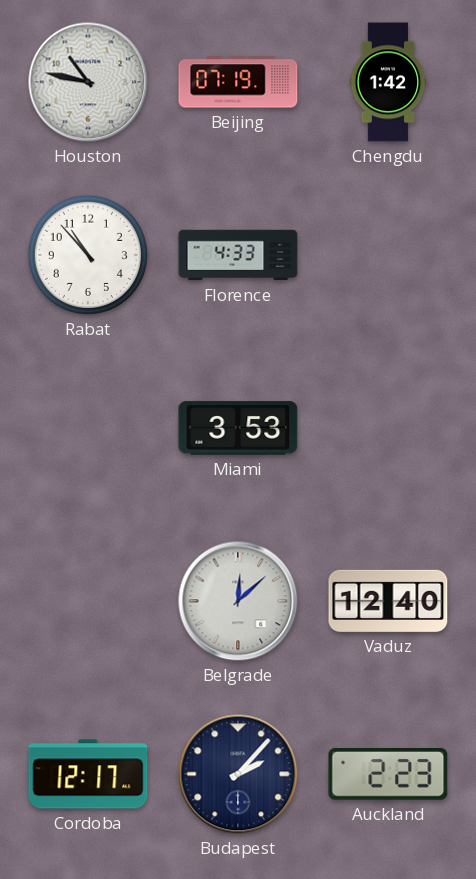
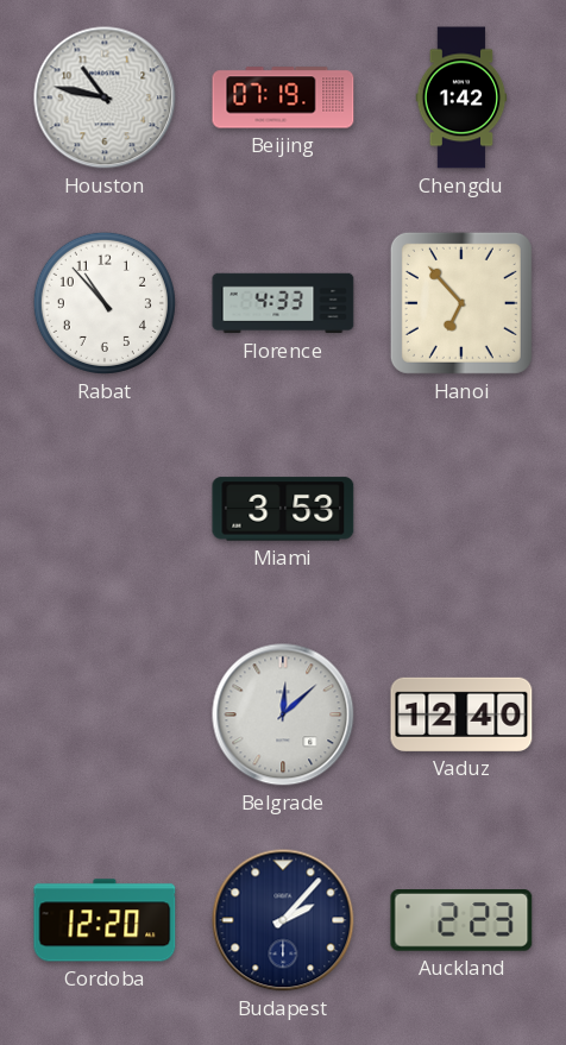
Hanoi: none -> 6:53 (461, 303)
Cordoba: 12:17 -> 12:20 (105, 920)
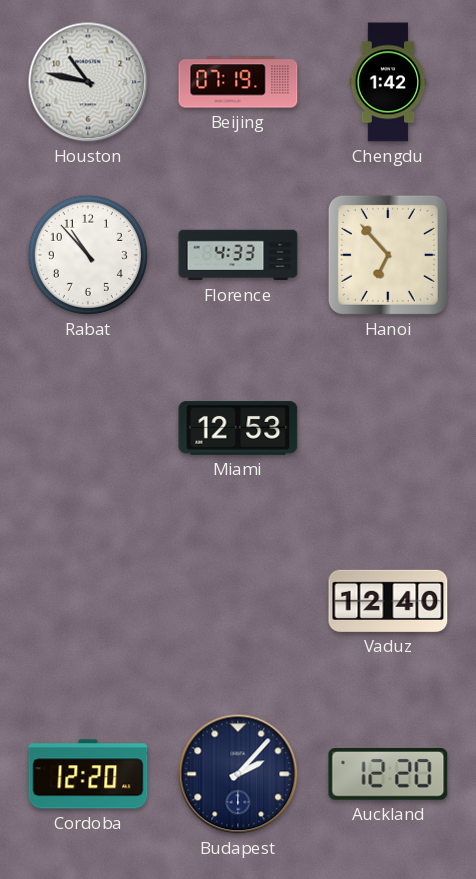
Miami: 3:53 -> 12:53 (238, 428)
Belgrade: 12:08 -> none (283, 714)
Auckland: 2:23 -> 12:20 (388, 775)
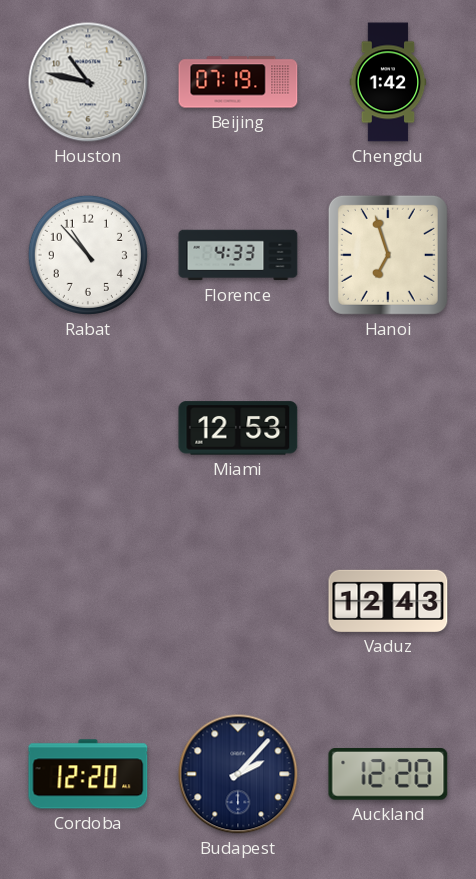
Hanoi: 6:53 -> 6:57 (388, 255)
Vaduz: 12:40 -> 12:43 (388, 601)
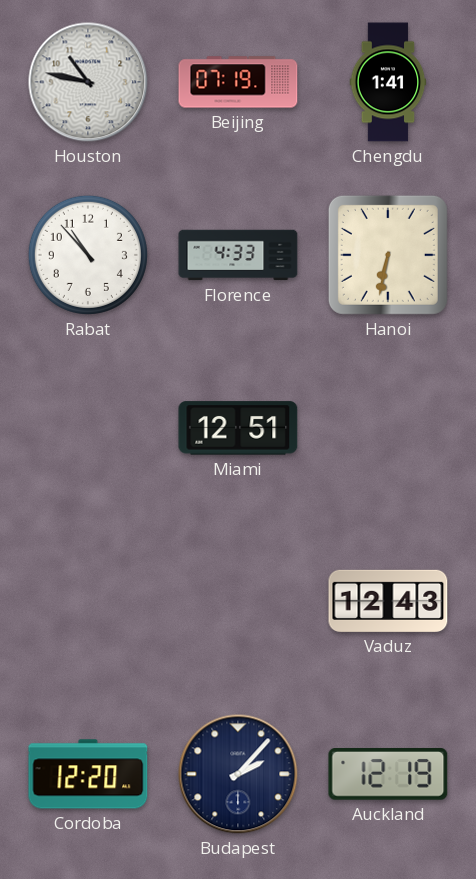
Chengdu: 1:42 -> 1:41 (388, 82)
Hanoi: 6:57 -> 6:32 (388, 255)
Miami: 12:53 -> 12:51 (238, 428)
Auckland: 12:20 -> 12:19 (388, 775)
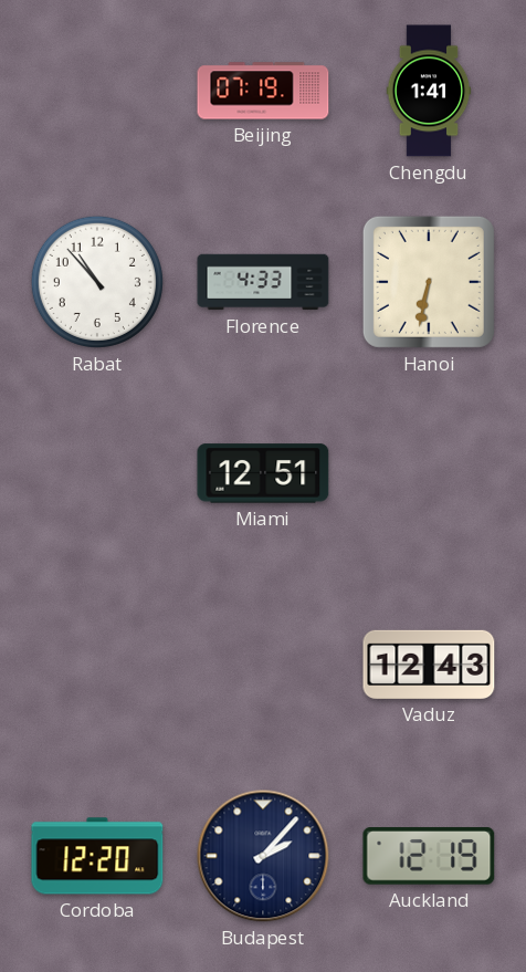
Houston: 10:47 -> none (88, 82)
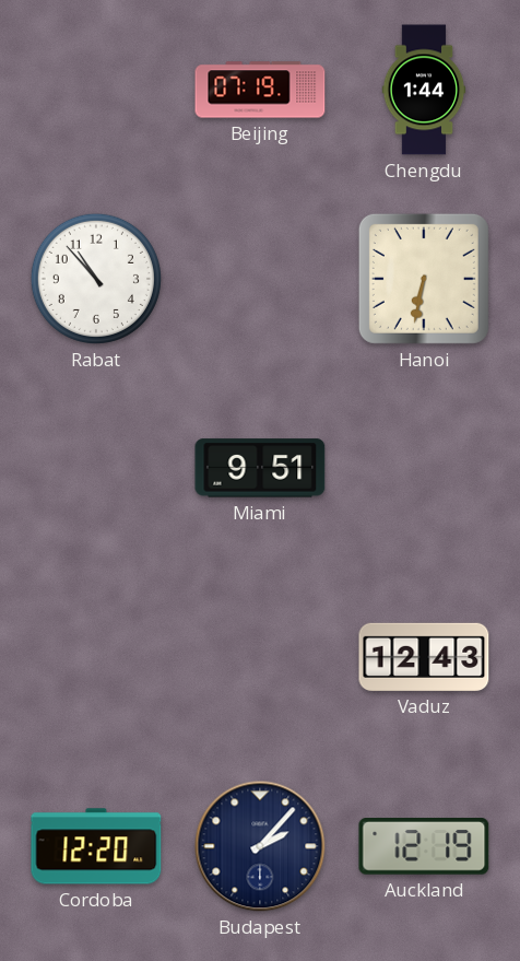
Chengdu: 1:41 -> 1:44 (424, 90)
Florence: 4:33 -> none (263, 282)
Miami: 12:51 -> 9:51 (260, 468)
